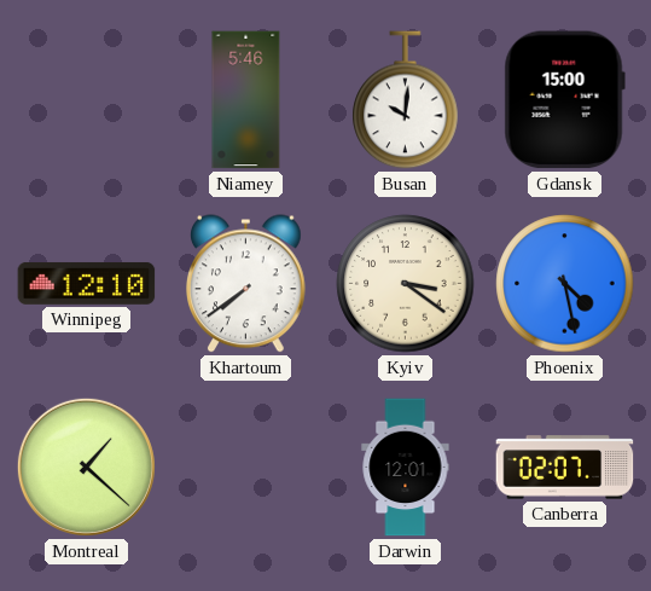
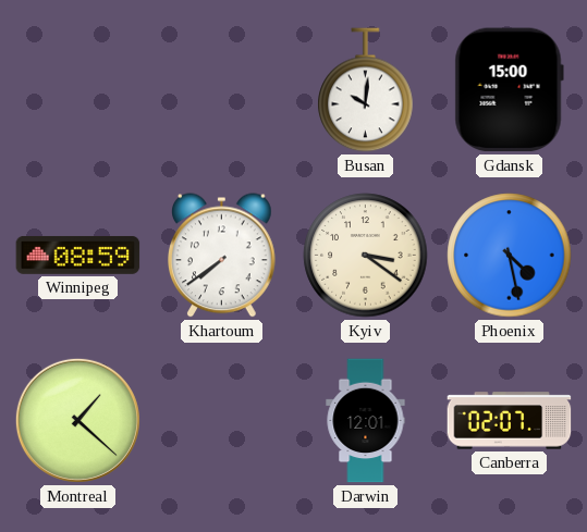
Niamey: 5:46 -> none (246, 100)
Winnipeg: 12:10 -> 08:59 (78, 255)
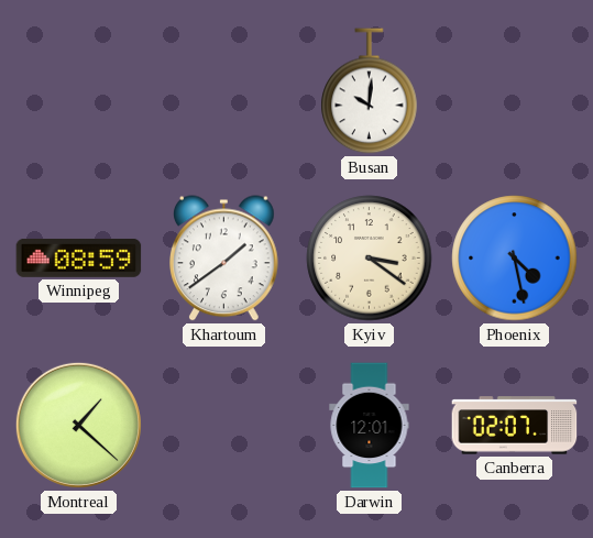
Gdansk: 15:00 -> none (509, 90)
Khartoum: 7:39 -> 1:39 (224, 259)
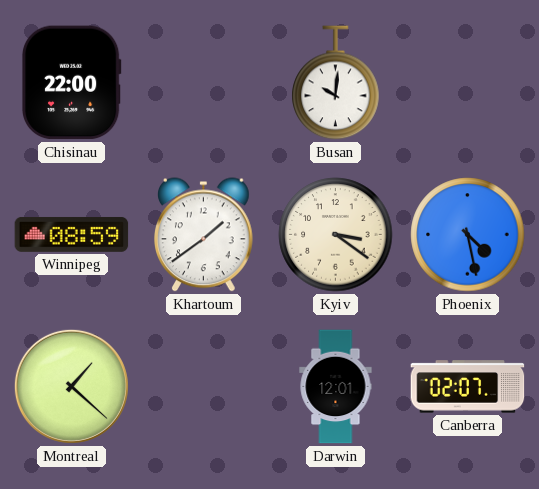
Chisinau: none -> 22:00 (71, 83)
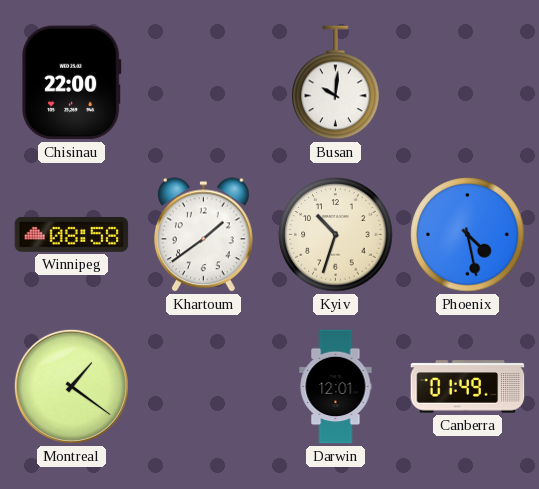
Winnipeg: 08:59 -> 08:58 (72, 234)
Kyiv: 3:21 -> 10:33 (336, 235)
Montreal: 1:22 -> 1:21 (71, 386)
Canberra: 02:07 -> 01:49 (468, 387)
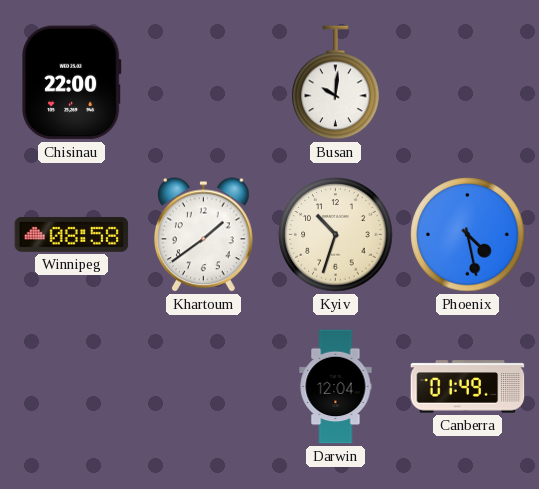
Montreal: 1:21 -> none (71, 386)
Darwin: 12:01 -> 12:04 (336, 387)
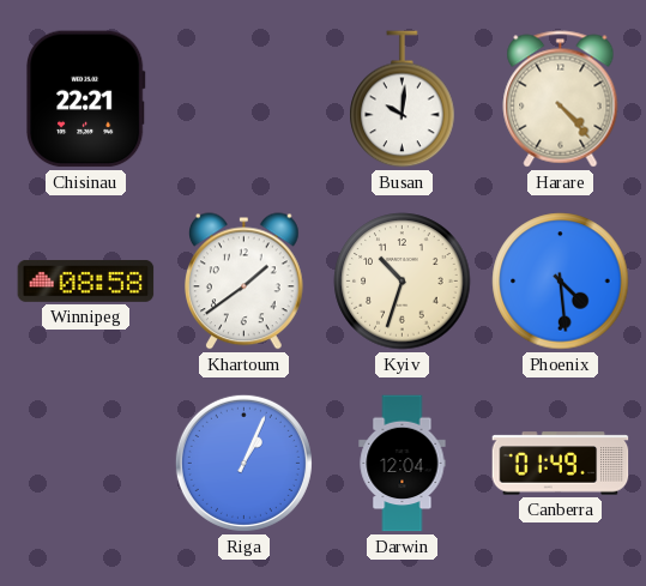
Chisinau: 22:00 -> 22:21 (85, 99)
Harare: none -> 4:23 (561, 99)
Phoenix: 4:28 -> 4:29 (561, 282)
Riga: none -> 1:04 (243, 463)
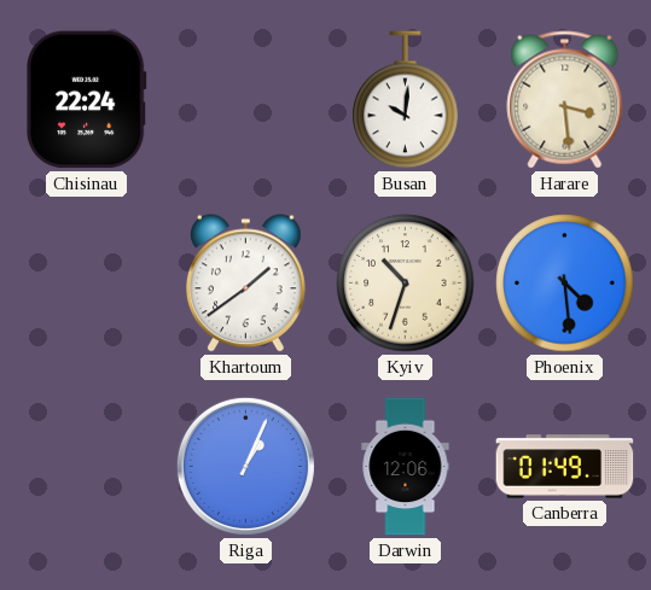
Chisinau: 22:21 -> 22:24 (86, 100)
Harare: 4:23 -> 3:29 (565, 100)
Winnipeg: 08:58 -> none (86, 280)
Darwin: 12:04 -> 12:06 (406, 467)
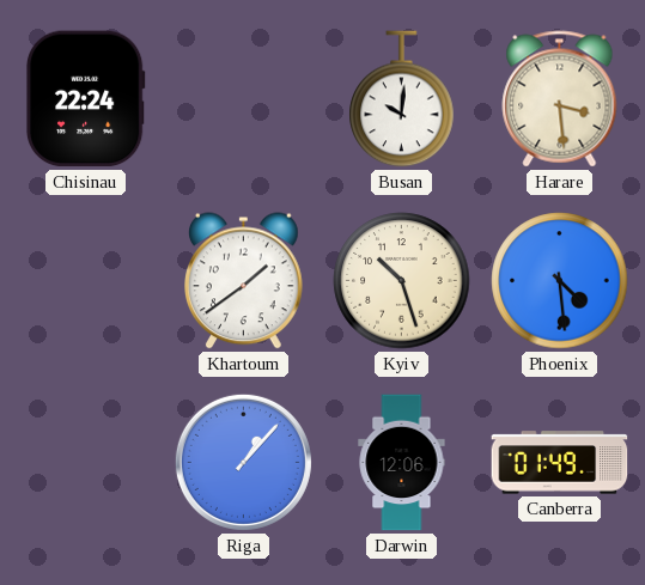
Kyiv: 10:33 -> 10:27 (402, 281)
Riga: 1:04 -> 1:07 (243, 462)
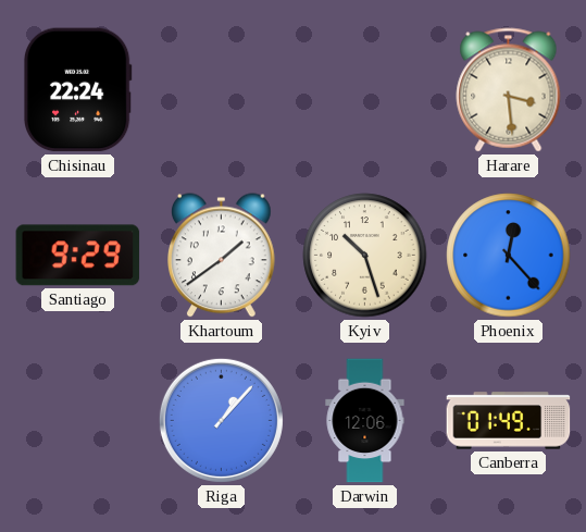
Busan: 10:01 -> none (402, 99)
Santiago: none -> 9:29 (78, 256)
Phoenix: 4:29 -> 12:23 (509, 256)
